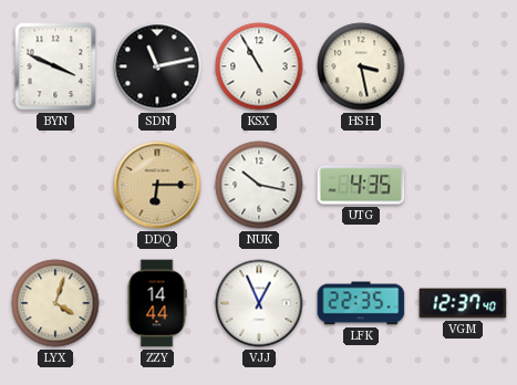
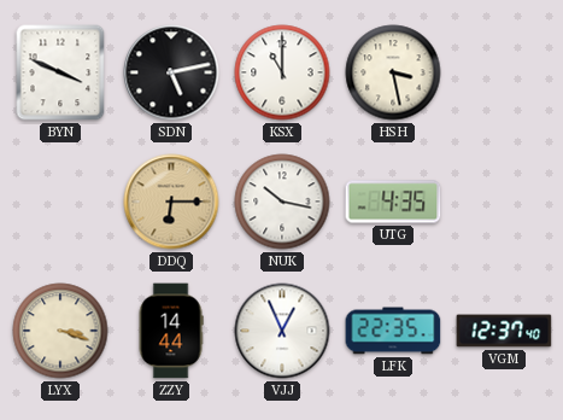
SDN: 11:13 -> 5:13 (171, 72)
KSX: 10:55 -> 11:00 (282, 72)
LYX: 4:03 -> 3:18 (60, 331)
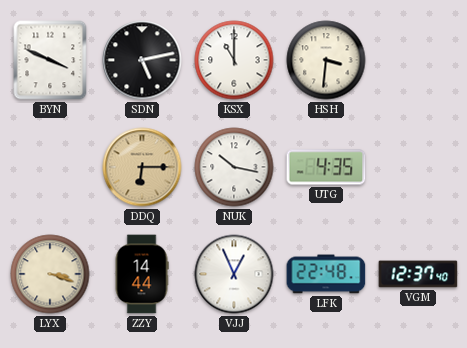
HSH: 3:28 -> 3:31 (326, 60)
LFK: 22:35 -> 22:48 (326, 274)
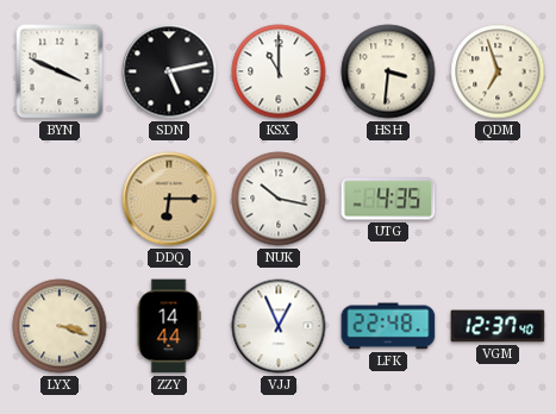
QDM: none -> 6:57 (498, 71)
